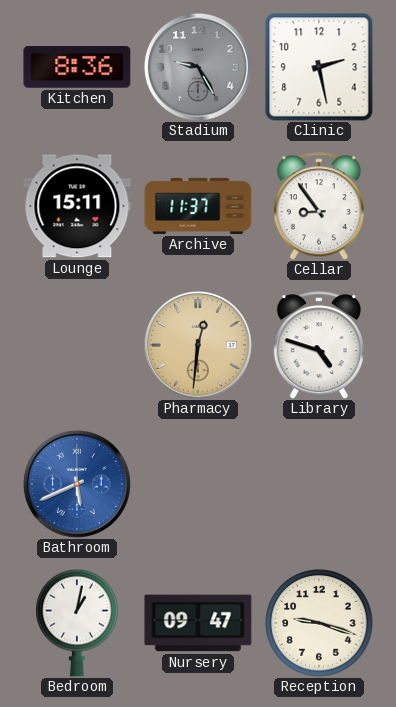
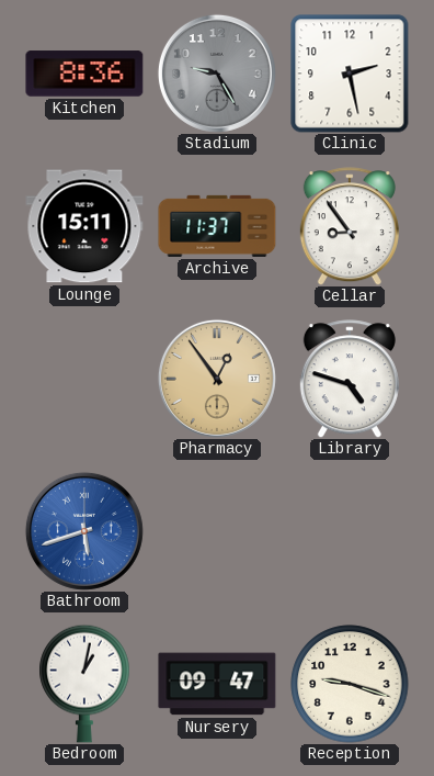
Pharmacy: 12:31 -> 12:54 (217, 379)
Bathroom: 5:41 -> 5:42 (84, 531)
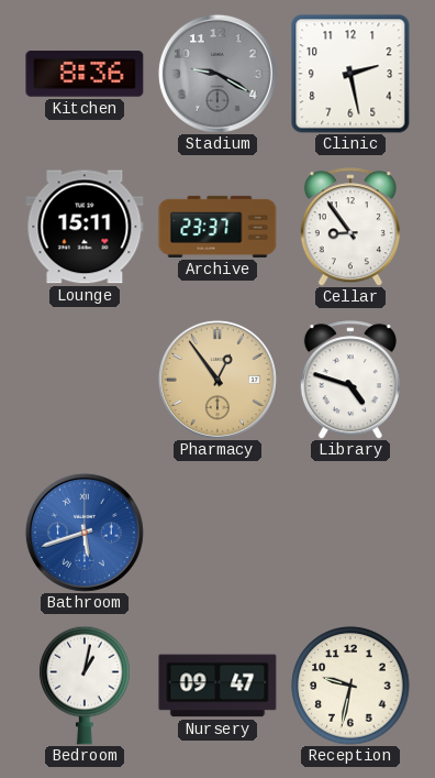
Stadium: 9:25 -> 9:20 (217, 74)
Archive: 11:37 -> 23:37 (217, 227)
Reception: 9:18 -> 9:32 (350, 686)
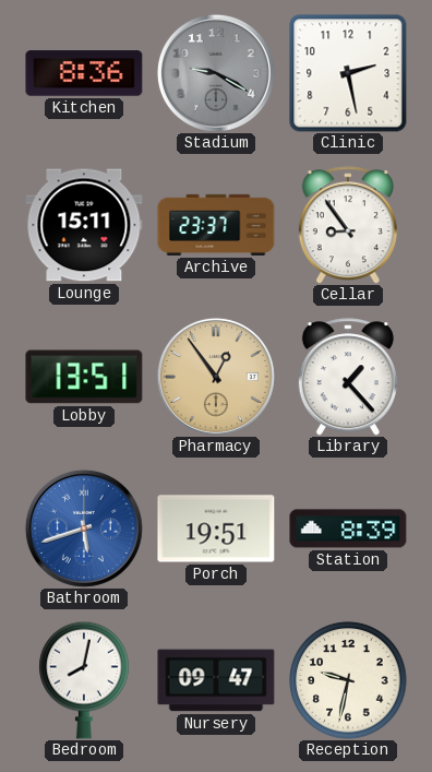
Lobby: none -> 13:51 (84, 377)
Library: 4:48 -> 1:23 (348, 377)
Porch: none -> 19:51 (216, 528)
Station: none -> 8:39 (348, 528)
Bedroom: 1:02 -> 8:02 (84, 680)
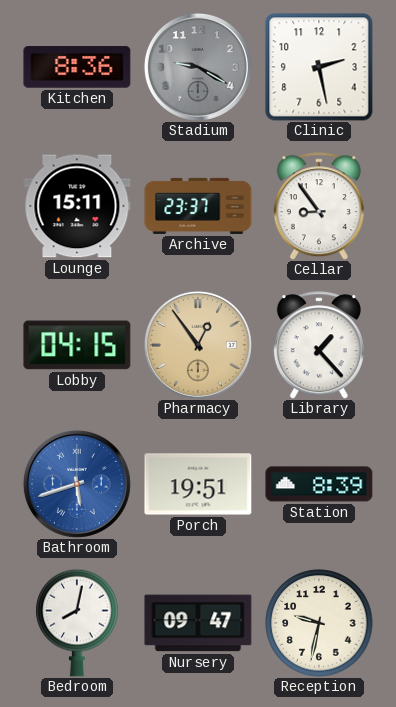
Lobby: 13:51 -> 04:15 (77, 345)
